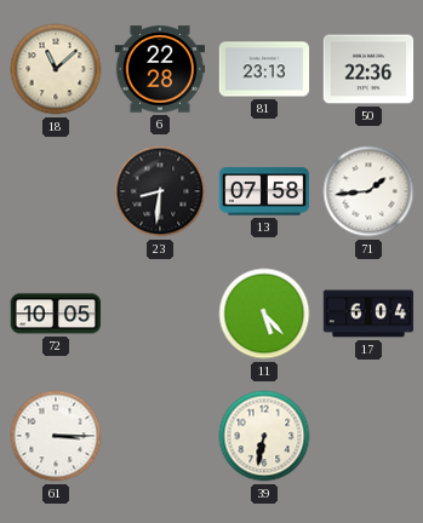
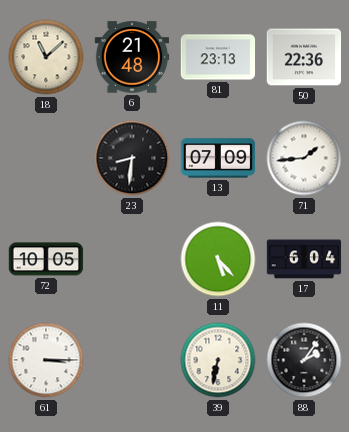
6: 22:28 -> 21:48 (132, 57)
13: 07:58 -> 07:09 (218, 158)
88: none -> 2:06 (304, 360)
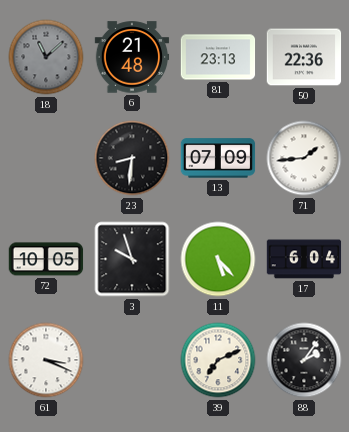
18 dial: cream -> grey (46, 57)
3: none -> 9:57 (132, 259)
61: 3:15 -> 3:19 (46, 360)
39: 6:32 -> 7:11 (218, 360)
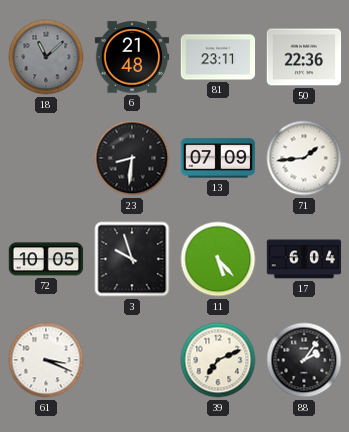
81: 23:13 -> 23:11 (218, 57)
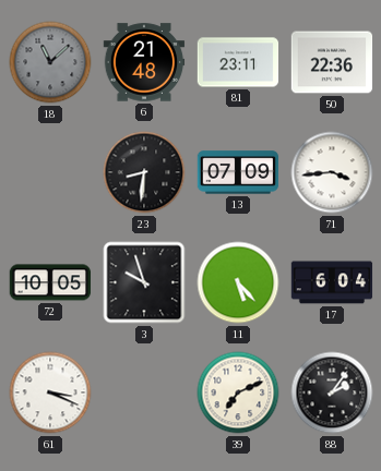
71: 1:44 -> 3:44 (332, 172)
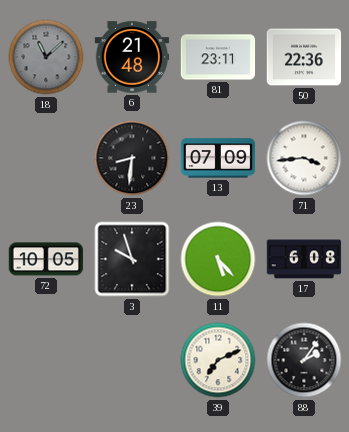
17: 6:04 -> 6:08 (304, 259)
61: 3:19 -> none (50, 392)
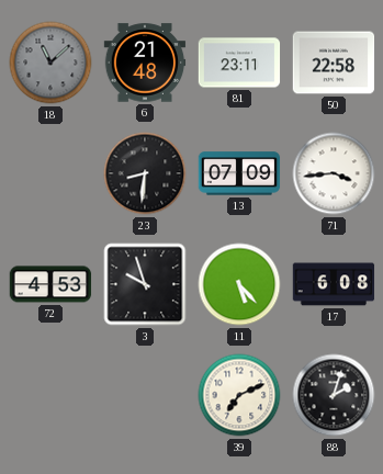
50: 22:36 -> 22:58 (334, 63)
72: 10:05 -> 4:53 (50, 284)
88: 2:06 -> 2:03 (334, 395)
